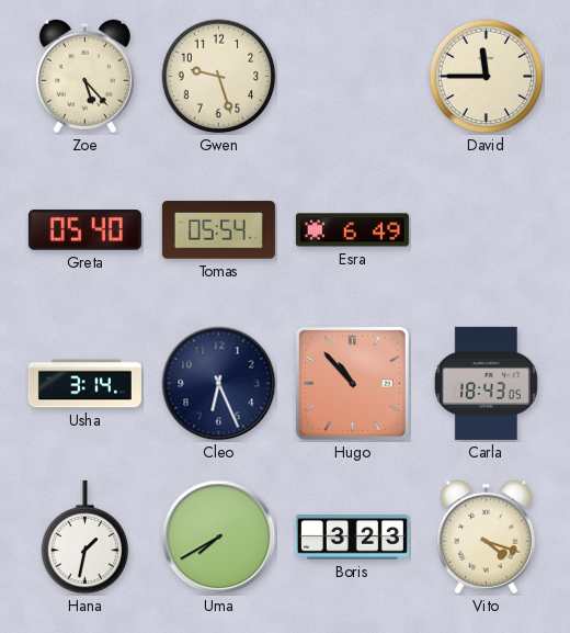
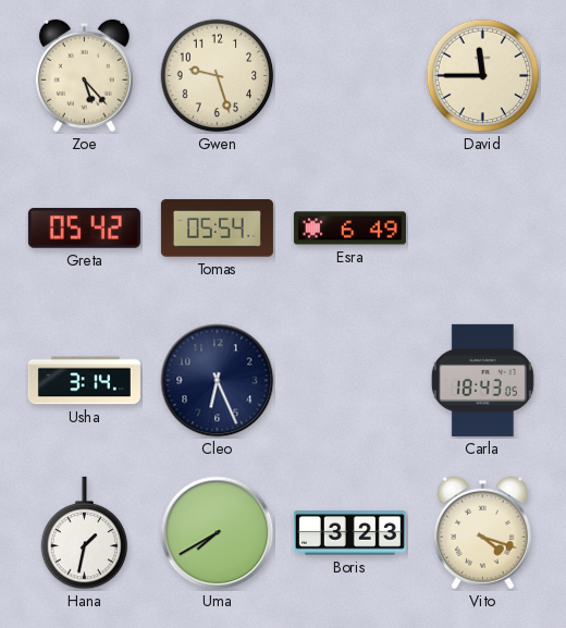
Greta: 05:40 -> 05:42 (84, 229)
Hugo: 10:53 -> none (352, 383)
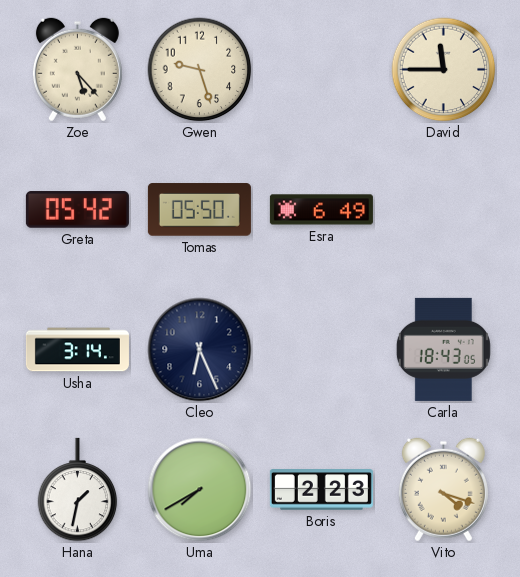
Tomas: 05:54 -> 05:50 (199, 210)
Boris: 3:23 -> 2:23 (321, 490)
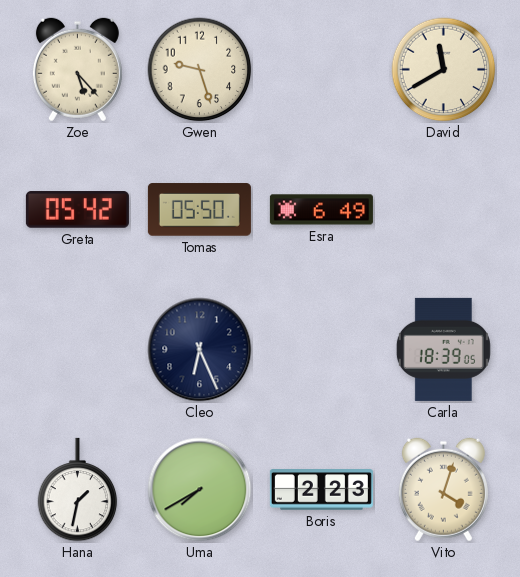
David: 11:45 -> 11:40 (444, 70)
Usha: 3:14 -> none (77, 350)
Carla: 18:43 -> 18:39 (443, 349)
Vito: 4:18 -> 4:03 (443, 490)
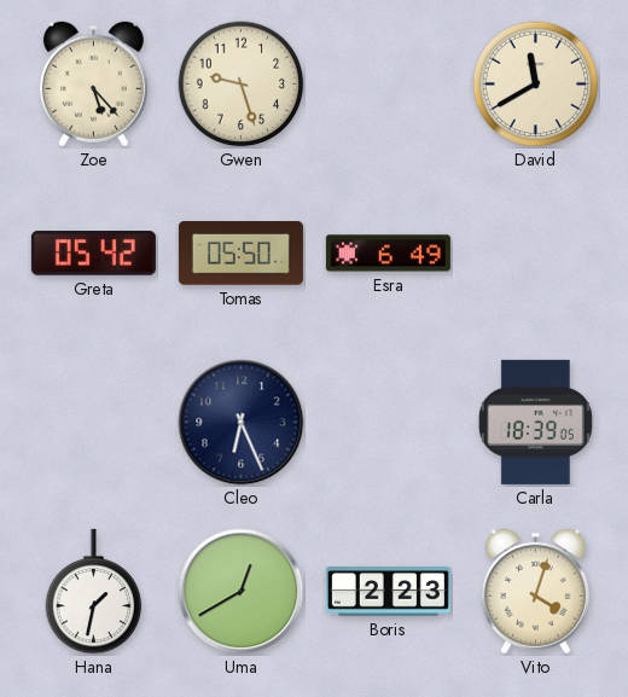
Uma: 7:40 -> 12:40 (242, 592)
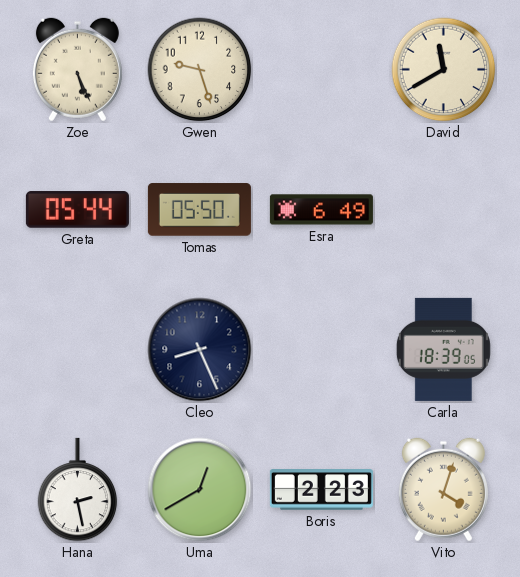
Zoe: 5:23 -> 5:26 (77, 70)
Greta: 05:42 -> 05:44 (77, 210)
Cleo: 6:26 -> 8:26 (200, 350)
Hana: 1:32 -> 2:28 (78, 490)
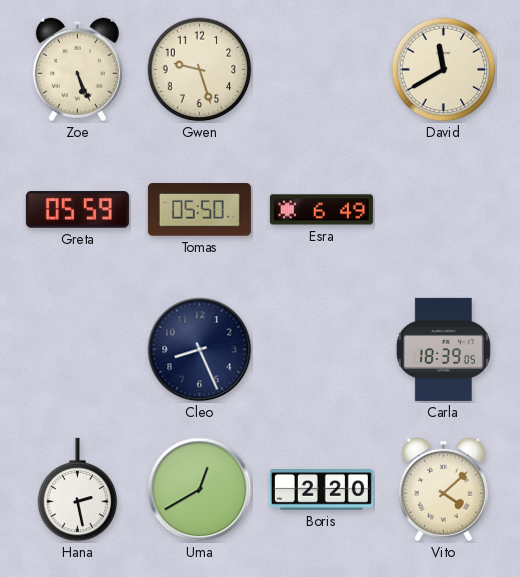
Greta: 05:44 -> 05:59 (77, 210)
Boris: 2:23 -> 2:20 (321, 490)
Vito: 4:03 -> 4:08 (443, 490)
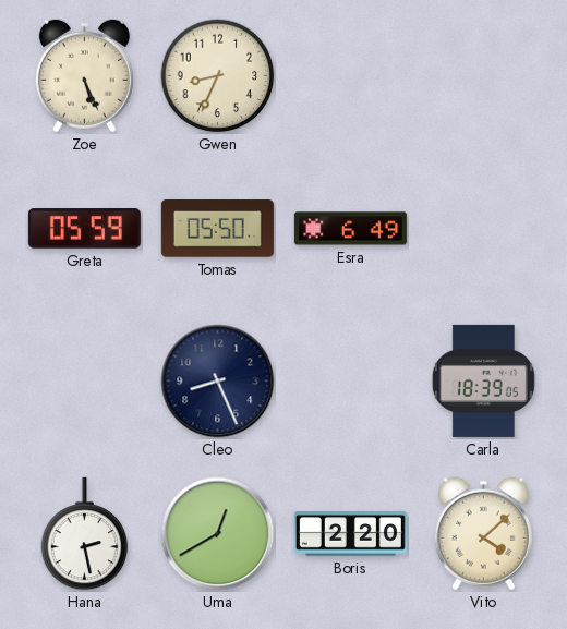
Gwen: 9:27 -> 8:34 (218, 76)
David: 11:40 -> none (444, 70)
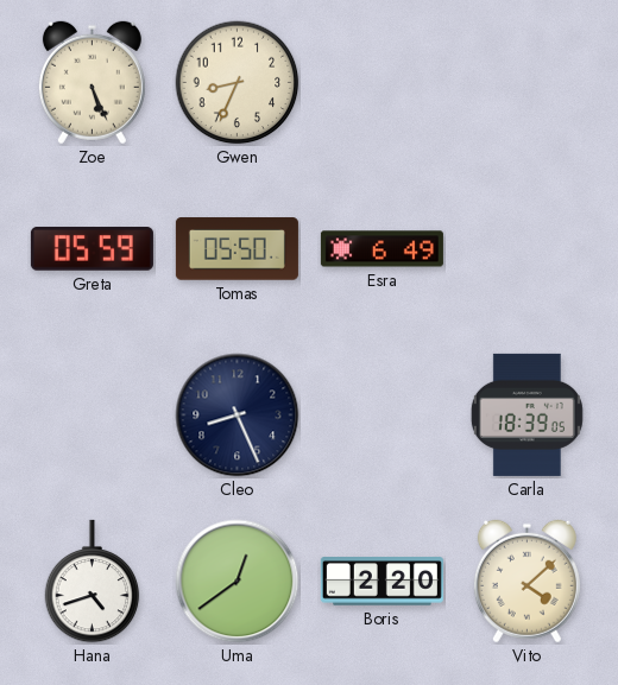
Hana: 2:28 -> 4:42 (93, 582)
Uma: 12:40 -> 12:39 (238, 582)
